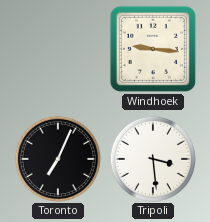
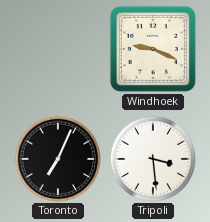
Windhoek: 9:16 -> 9:19 (153, 49)
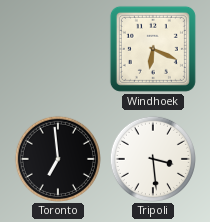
Windhoek: 9:19 -> 6:19 (153, 49)
Toronto: 7:04 -> 6:59 (57, 158)
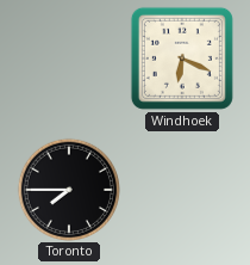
Toronto: 6:59 -> 7:45 (68, 189)
Tripoli: 3:29 -> none (152, 158)
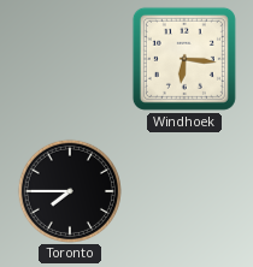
Windhoek: 6:19 -> 6:16 (184, 59)
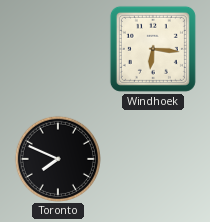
Toronto: 7:45 -> 7:49 (57, 158)
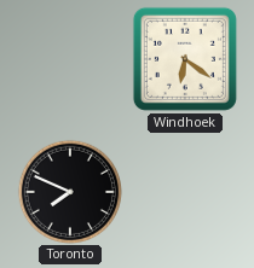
Windhoek: 6:16 -> 6:21 (185, 59)
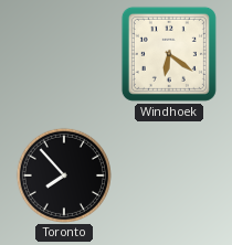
Toronto: 7:49 -> 7:53 (63, 174)
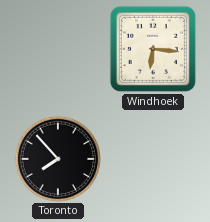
Windhoek: 6:21 -> 6:16 (153, 49)
